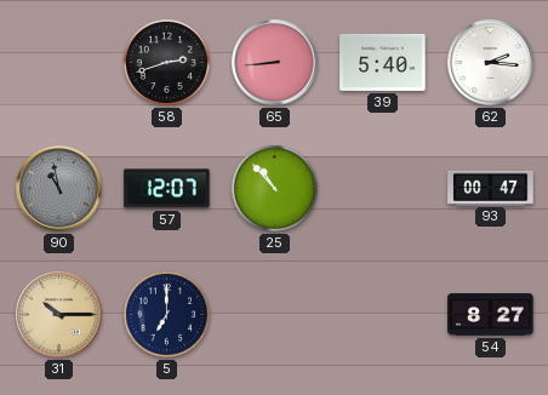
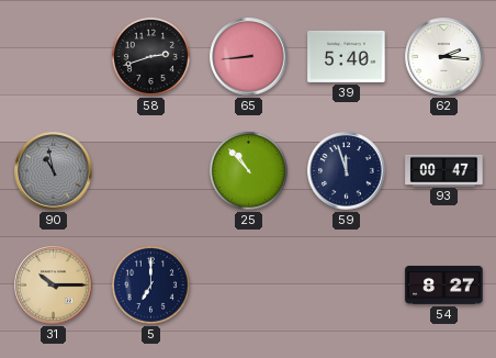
57: 12:07 -> none (167, 189)
59: none -> 11:57 (347, 171)
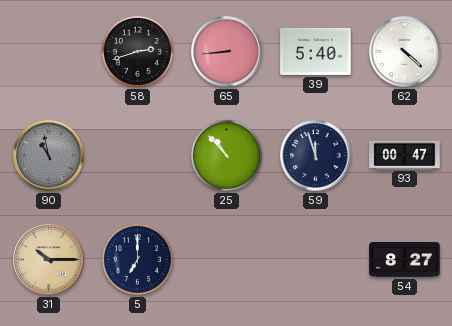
62: 2:16 -> 4:22 (405, 52)
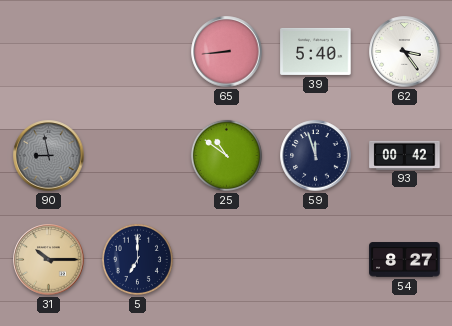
58: 2:42 -> none (137, 51)
62: 4:22 -> 3:24 (405, 52)
90: 10:58 -> 8:58 (49, 156)
25: 10:53 -> 10:51 (226, 155)
93: 00:47 -> 00:42 (405, 155)
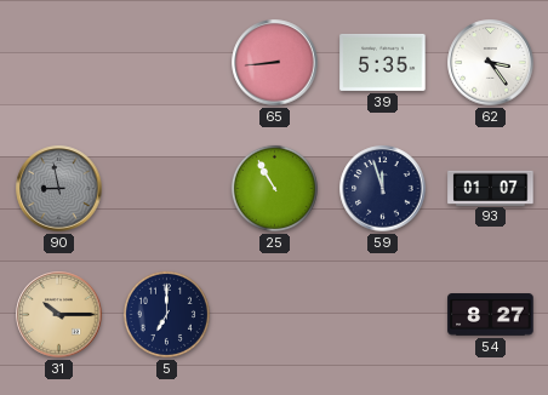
39: 5:40 -> 5:35 (383, 62)
25: 10:51 -> 10:55 (274, 188)
93: 00:42 -> 01:07 (491, 188)
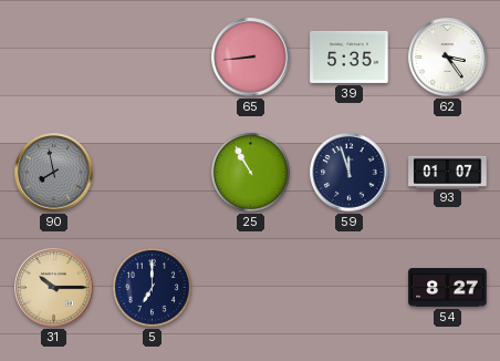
90: 8:58 -> 7:58 (54, 173)
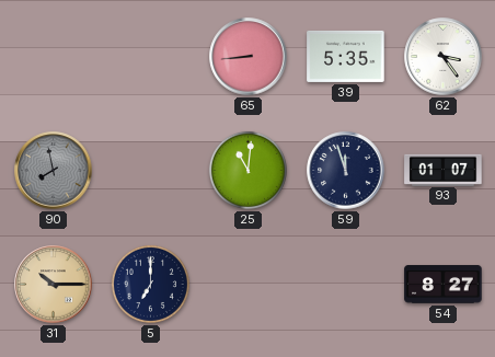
25: 10:55 -> 11:01 (248, 170)
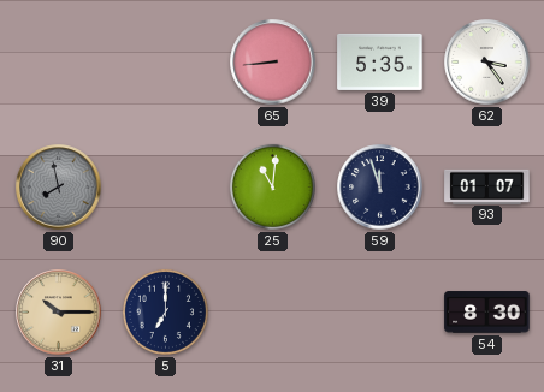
54: 8:27 -> 8:30 (487, 313)
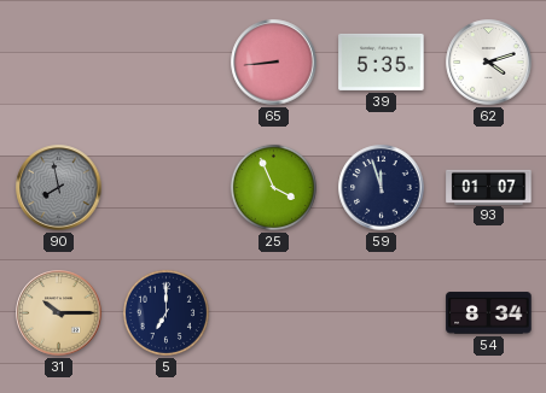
62: 3:24 -> 4:12 (489, 63)
25: 11:01 -> 3:56 (273, 187)
54: 8:30 -> 8:34 (489, 313)
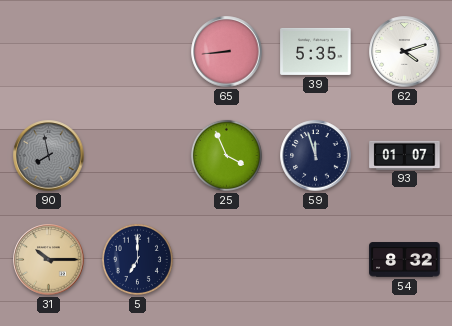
54: 8:34 -> 8:32 (405, 260)
